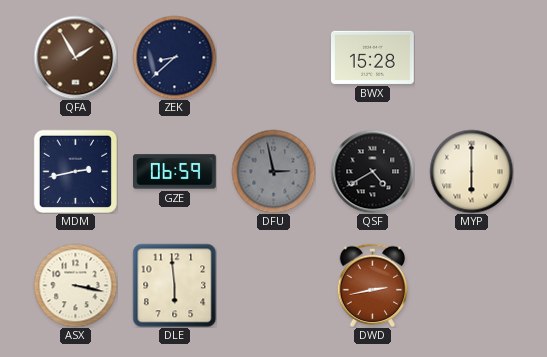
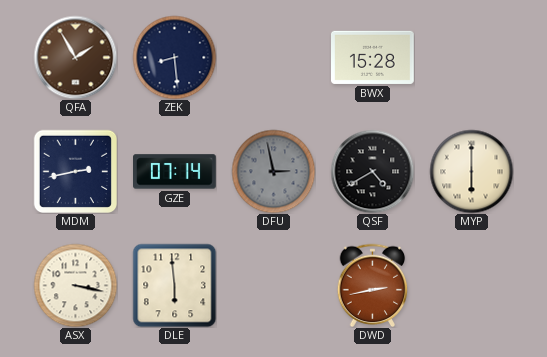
ZEK: 8:38 -> 8:29 (174, 57)
GZE: 06:59 -> 07:14 (175, 172)
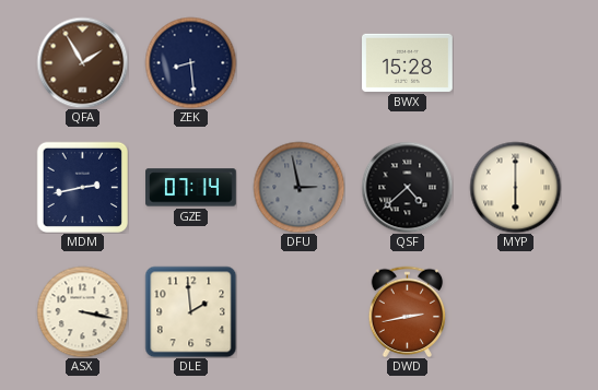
QSF: 4:40 -> 4:38 (407, 187)
DLE: 5:59 -> 1:59 (190, 311)
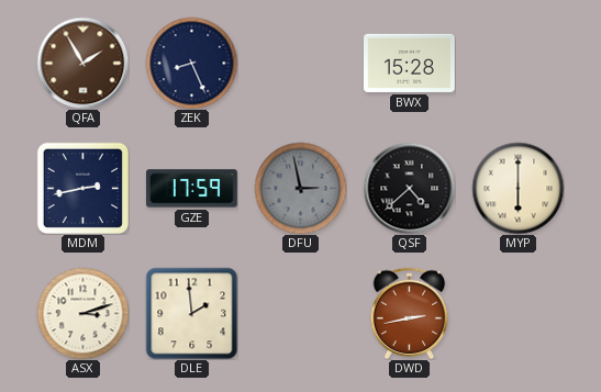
ZEK: 8:29 -> 8:26 (191, 63)
GZE: 07:14 -> 17:59 (192, 189)
ASX: 3:17 -> 3:12 (82, 313)
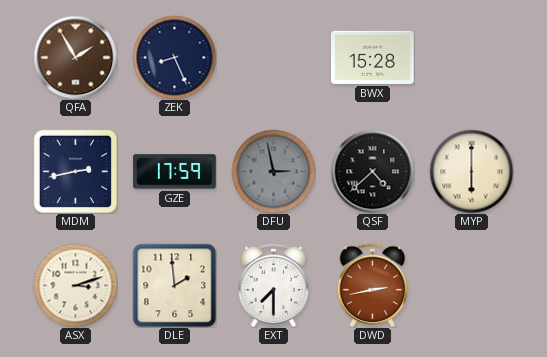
EXT: none -> 7:30 (274, 285)
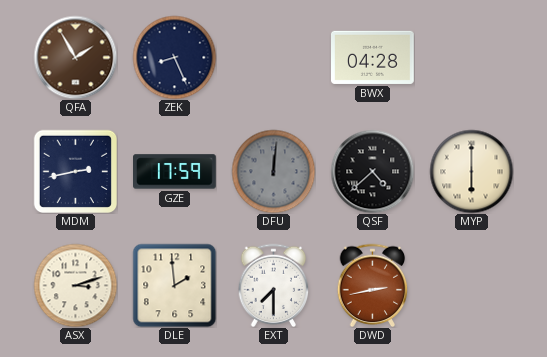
BWX: 15:28 -> 04:28 (373, 57)
DFU: 2:58 -> 12:01 (273, 171)
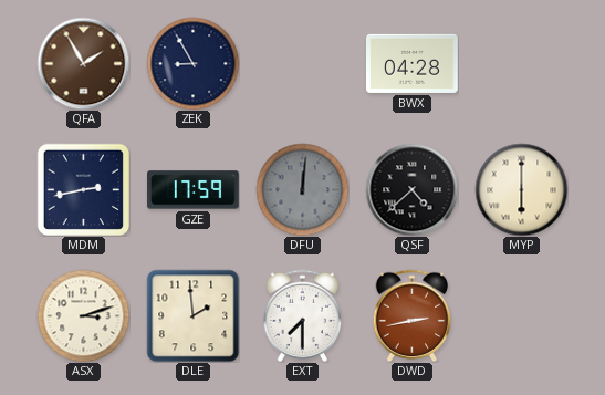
ZEK: 8:26 -> 8:55 (192, 63)
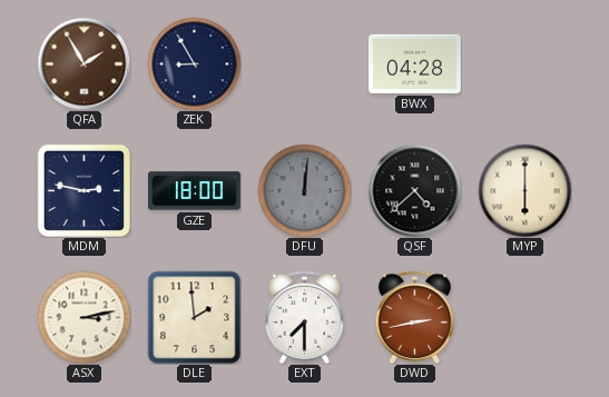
MDM: 2:43 -> 2:47 (84, 190)
GZE: 17:59 -> 18:00 (195, 191)
ASX: 3:12 -> 3:13 (84, 317)
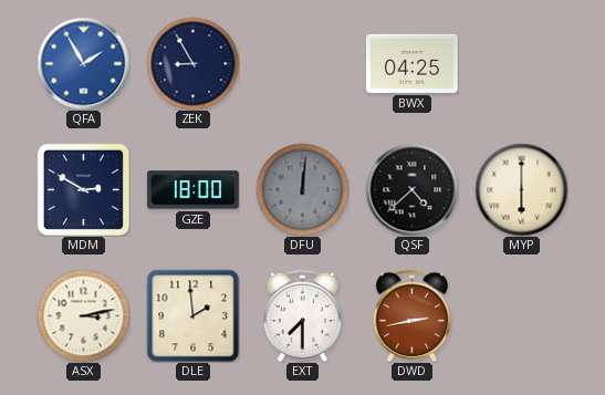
QFA dial: brown -> blue (83, 63)
BWX: 04:28 -> 04:25 (413, 63)
MDM: 2:47 -> 2:50 (83, 189)
